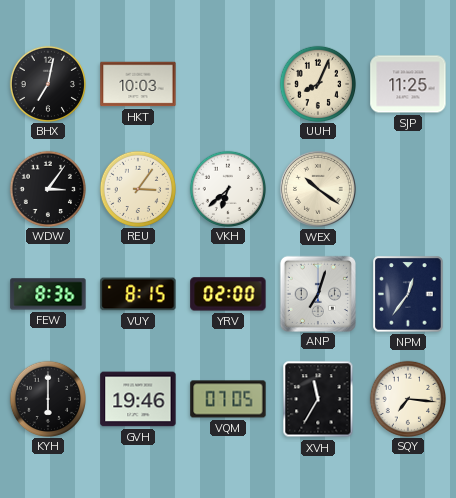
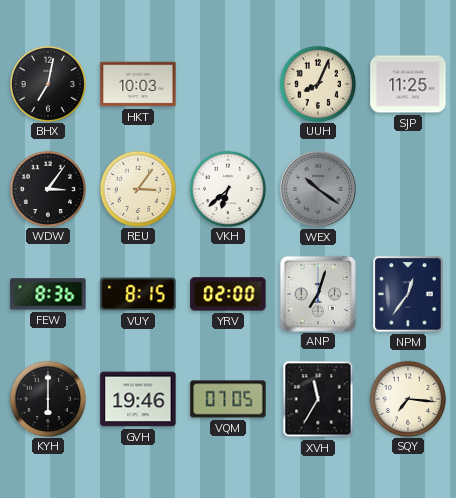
WEX dial: cream -> grey (318, 189)
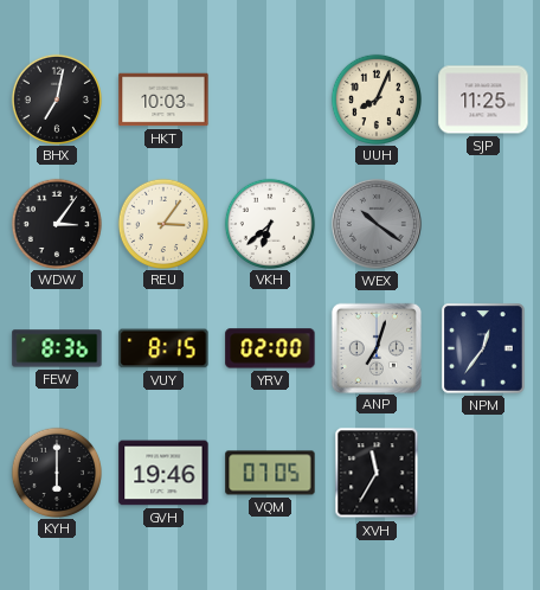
SQY: 7:16 -> none (407, 398)
